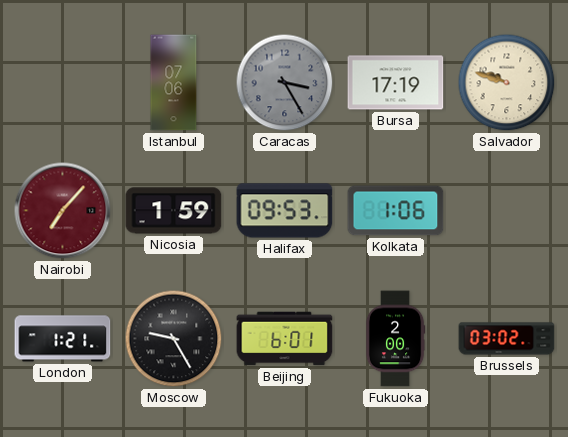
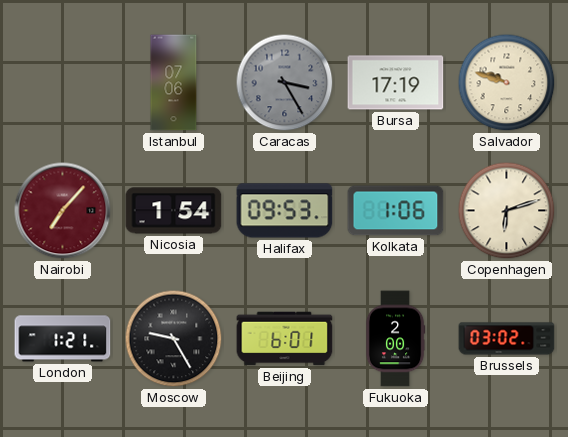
Nicosia: 1:59 -> 1:54 (174, 211)
Copenhagen: none -> 6:12 (507, 211)
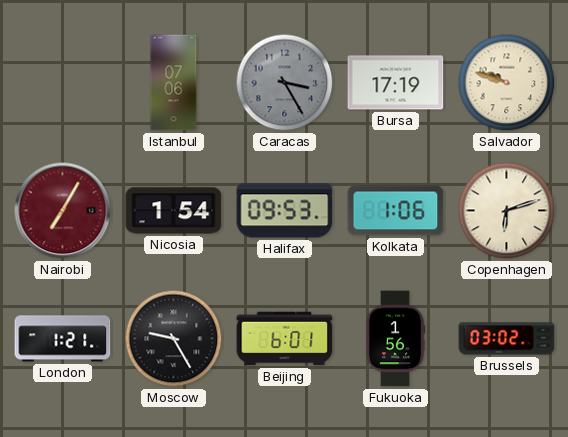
Nairobi: 7:07 -> 7:05 (63, 211)
Fukuoka: 2:00 -> 1:56 (395, 339)
